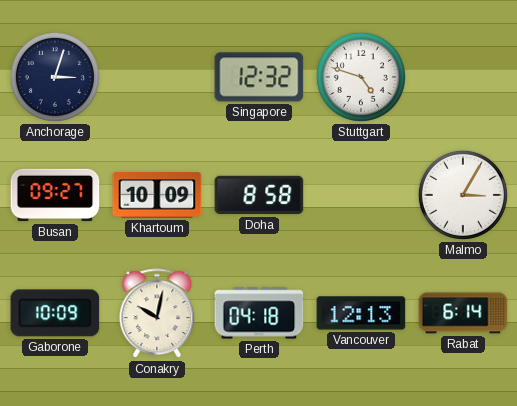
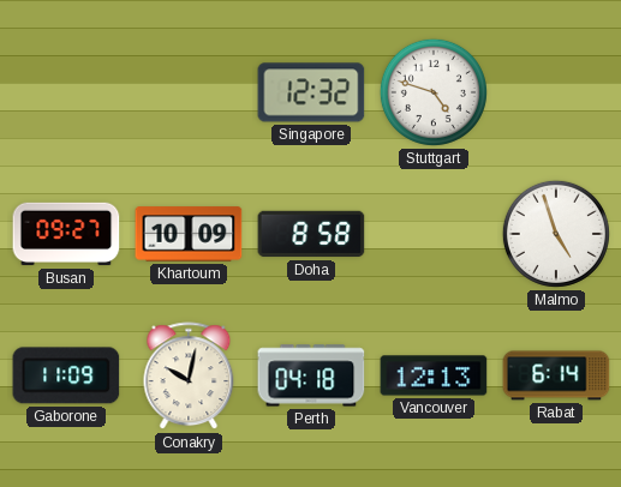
Anchorage: 3:03 -> none (55, 77)
Malmo: 3:05 -> 4:57 (556, 234)
Gaborone: 10:09 -> 11:09 (66, 375)
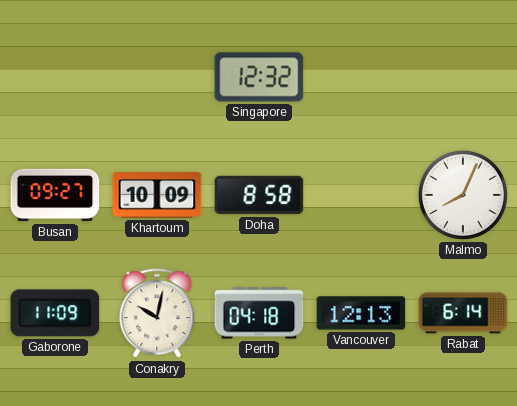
Stuttgart: 4:48 -> none (434, 92)
Malmo: 4:57 -> 8:04 (463, 195)
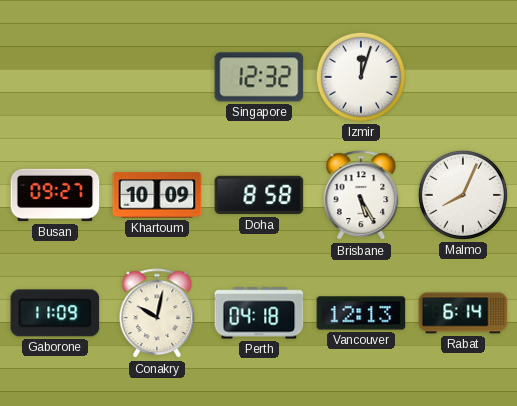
Izmir: none -> 12:03 (361, 77)
Brisbane: none -> 5:25 (361, 196)
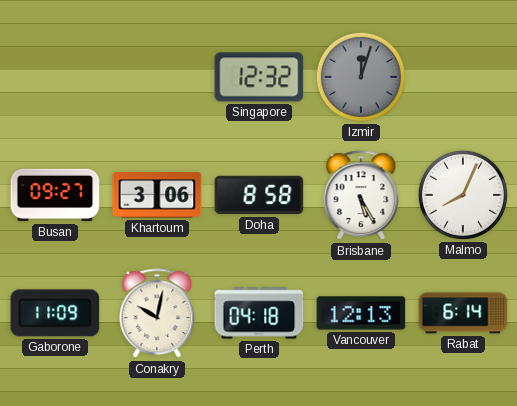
Izmir dial: white -> grey (361, 77)
Khartoum: 10:09 -> 3:06 (157, 195)
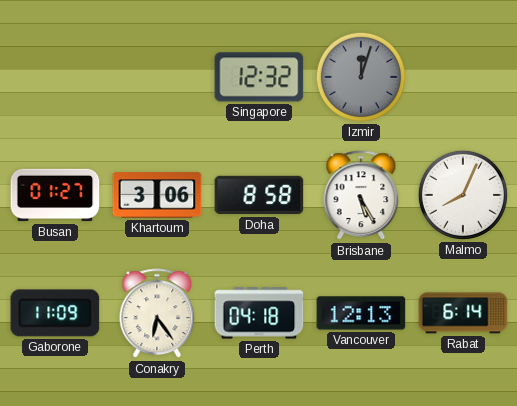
Busan: 09:27 -> 01:27 (55, 195)
Conakry: 10:02 -> 6:24 (157, 314)
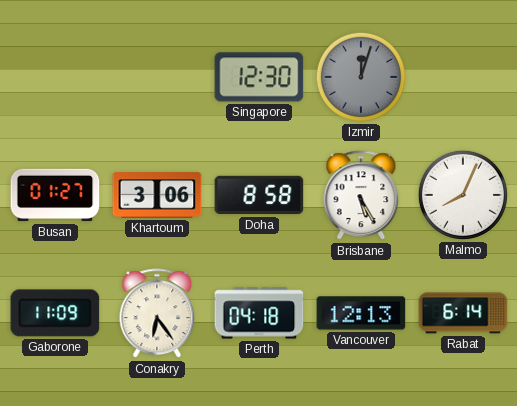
Singapore: 12:32 -> 12:30 (259, 77)
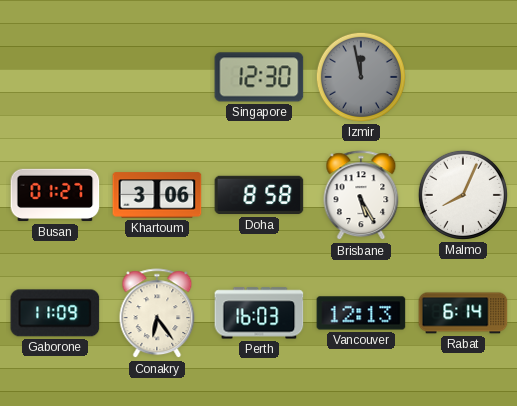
Izmir: 12:03 -> 11:58 (361, 77)
Perth: 04:18 -> 16:03 (259, 313)
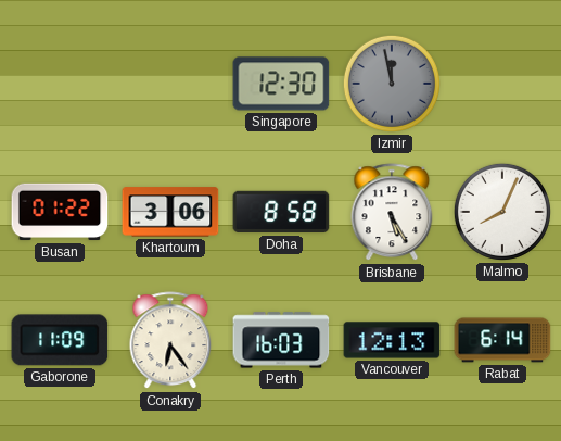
Busan: 01:27 -> 01:22 (60, 212)
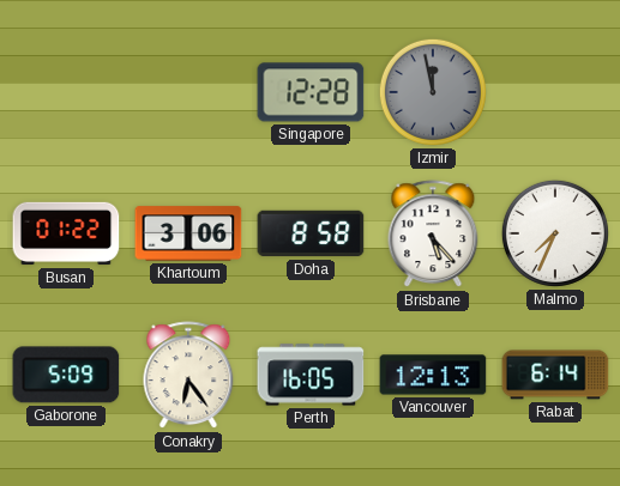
Singapore: 12:30 -> 12:28 (311, 92)
Brisbane: 5:25 -> 5:23 (433, 235)
Malmo: 8:04 -> 7:34 (555, 233)
Gaborone: 11:09 -> 5:09 (66, 375)
Perth: 16:03 -> 16:05 (311, 375)
